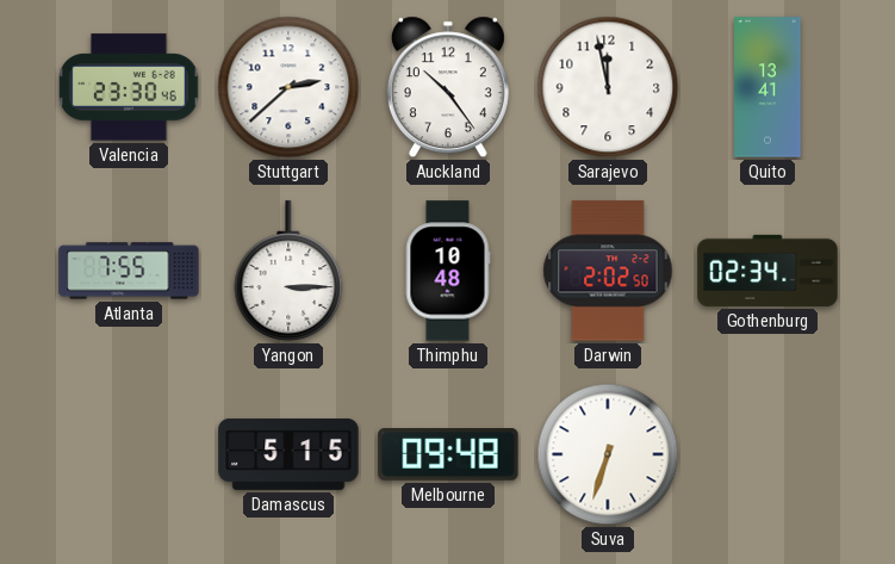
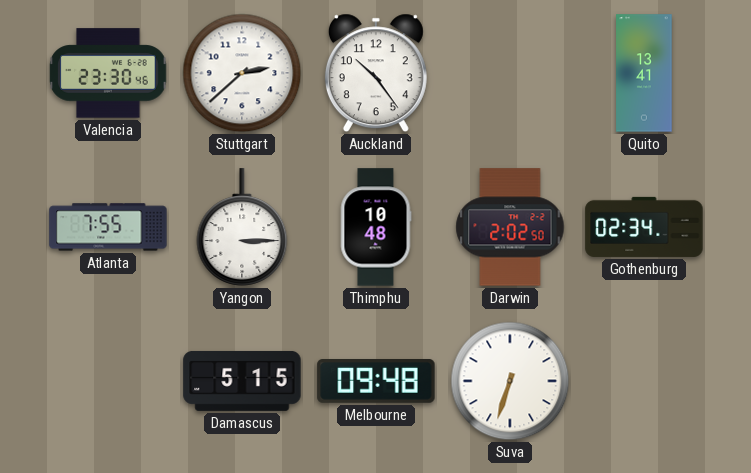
Sarajevo: 11:58 -> none (608, 87)
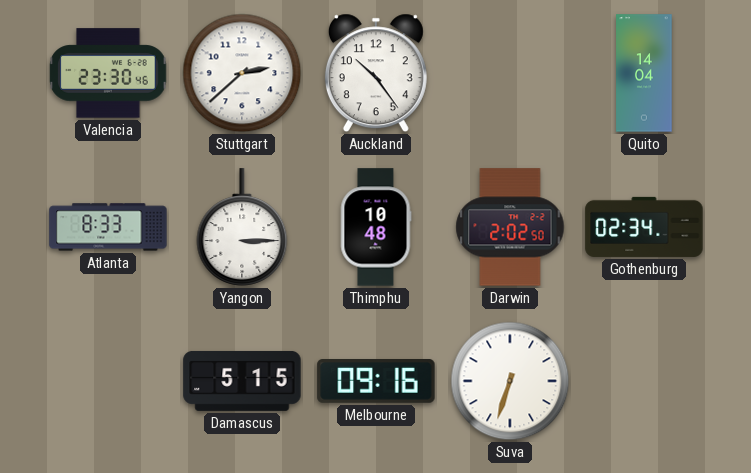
Quito: 13:41 -> 14:04 (644, 73)
Atlanta: 7:55 -> 8:33 (108, 227)
Melbourne: 09:48 -> 09:16 (376, 382)
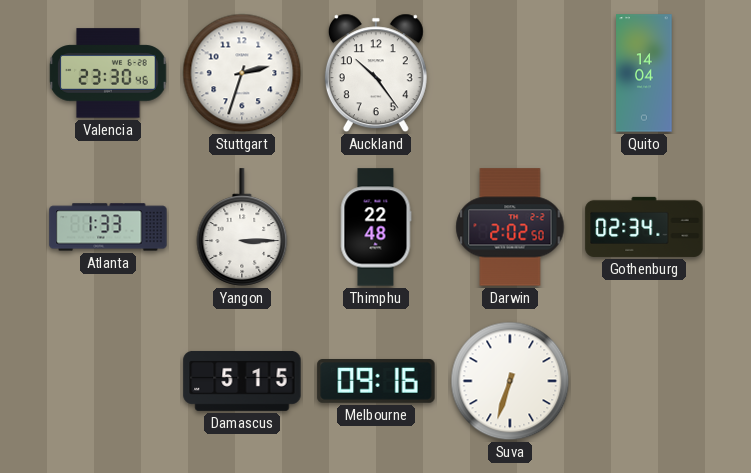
Stuttgart: 2:38 -> 2:33 (242, 73)
Atlanta: 8:33 -> 1:33 (108, 227)
Thimphu: 10:48 -> 22:48 (376, 227)
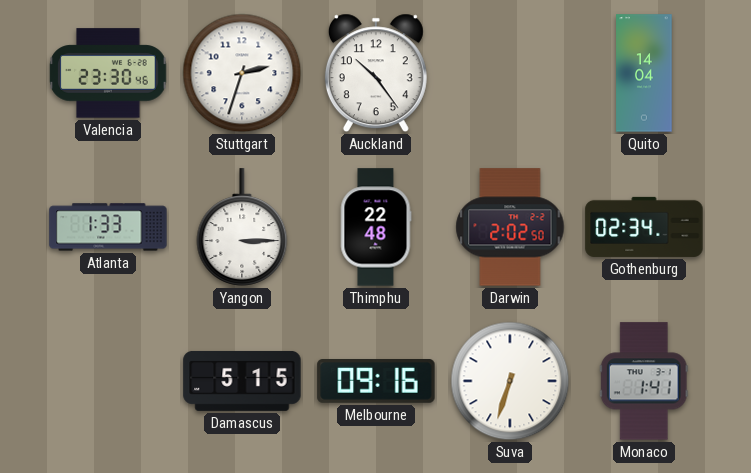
Monaco: none -> 1:41 (644, 381)
